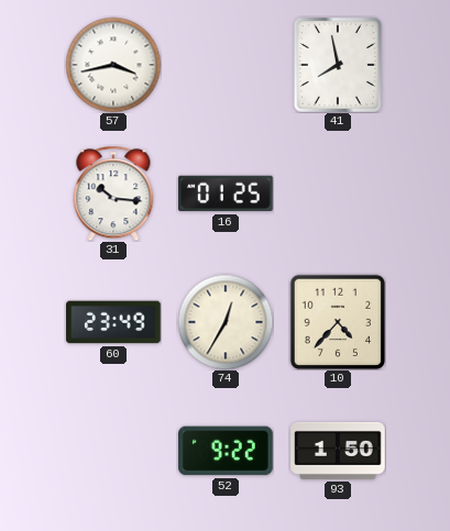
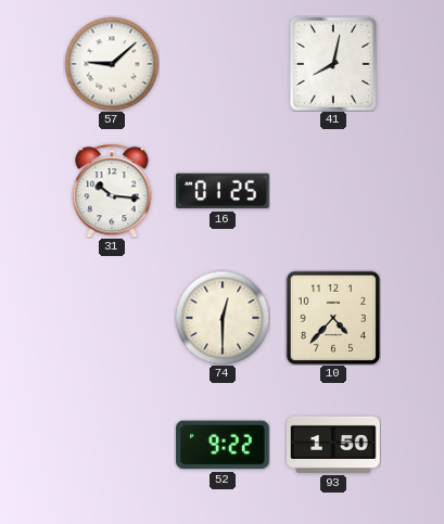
57: 3:43 -> 9:08 (112, 64)
41: 7:58 -> 8:02 (333, 64)
60: 23:49 -> none (113, 322)
74: 12:35 -> 12:30 (223, 318)
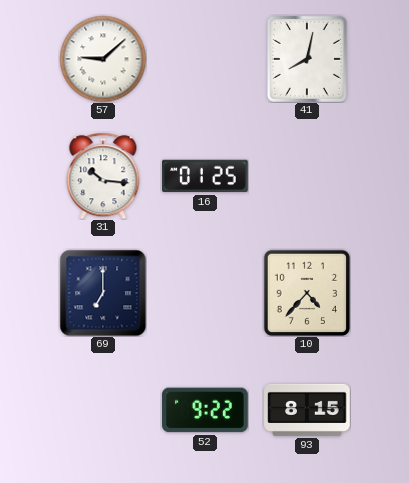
69: none -> 7:00 (103, 293)
74: 12:30 -> none (223, 318)
93: 1:50 -> 8:15 (307, 410)
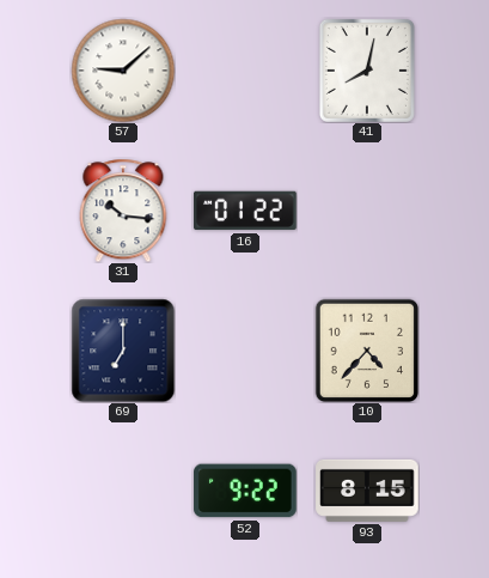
16: 01:25 -> 01:22 (245, 211)
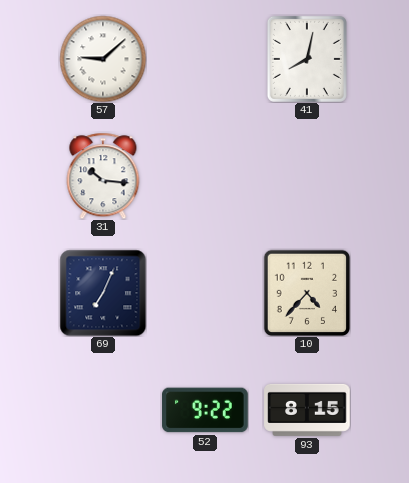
16: 01:22 -> none (245, 211)
69: 7:00 -> 7:04 (103, 293)
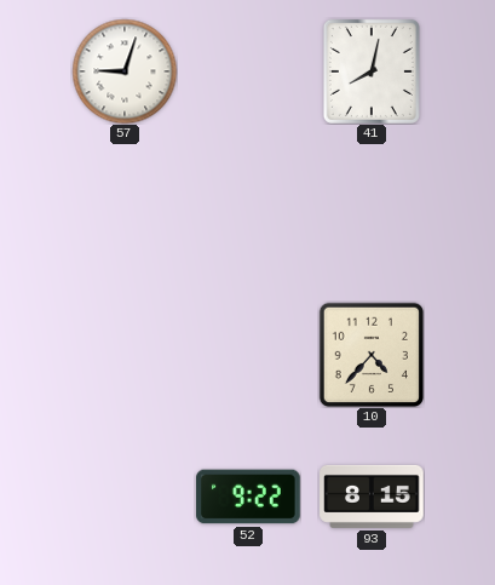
57: 9:08 -> 9:03 (125, 71)
31: 10:16 -> none (103, 176)
69: 7:04 -> none (103, 293)
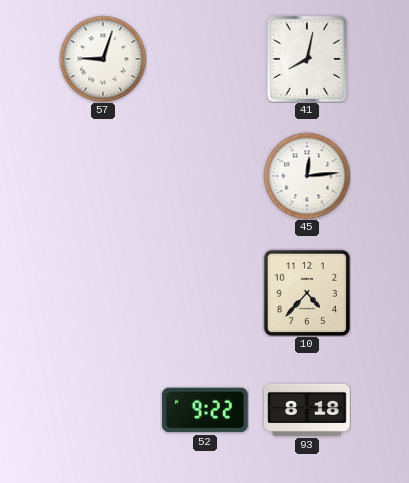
45: none -> 12:14 (307, 176)
93: 8:15 -> 8:18 (307, 410)
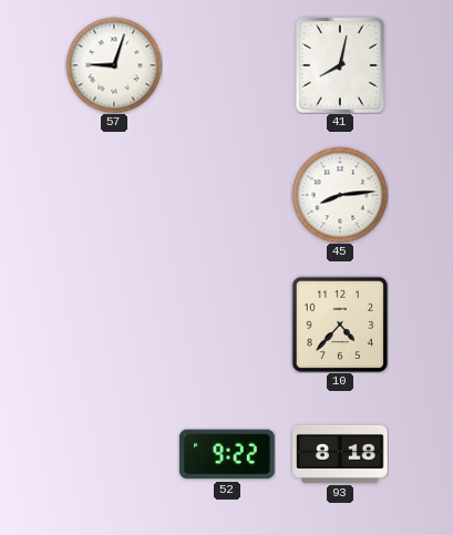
45: 12:14 -> 8:14 (340, 195)
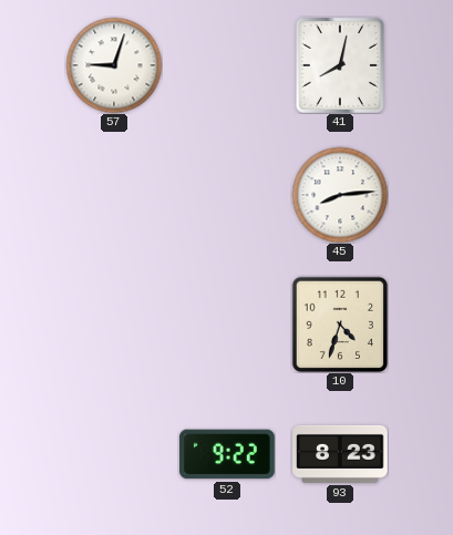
10: 4:37 -> 4:33 (339, 323)
93: 8:18 -> 8:23 (340, 454)
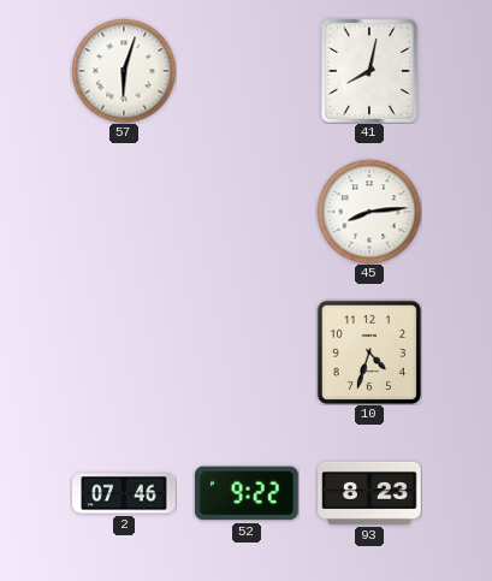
57: 9:03 -> 6:03 (124, 71)
2: none -> 07:46 (124, 493)
